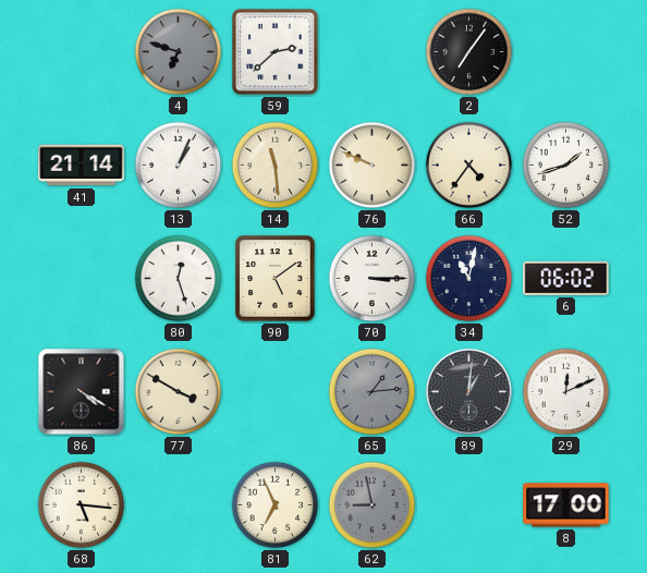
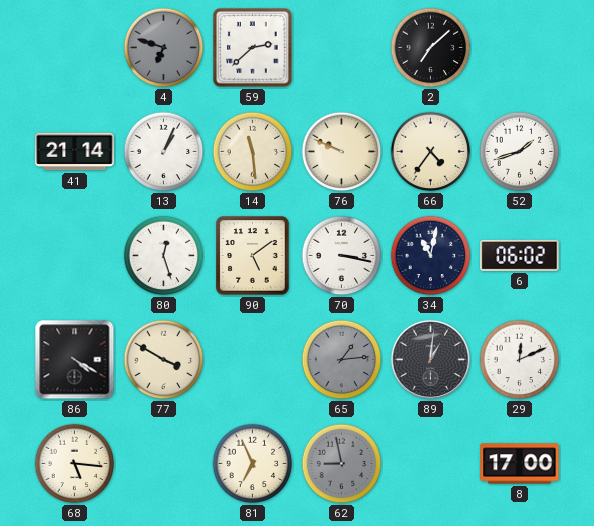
2: 7:06 -> 7:08 (431, 48)
70: 3:15 -> 3:17 (342, 256)
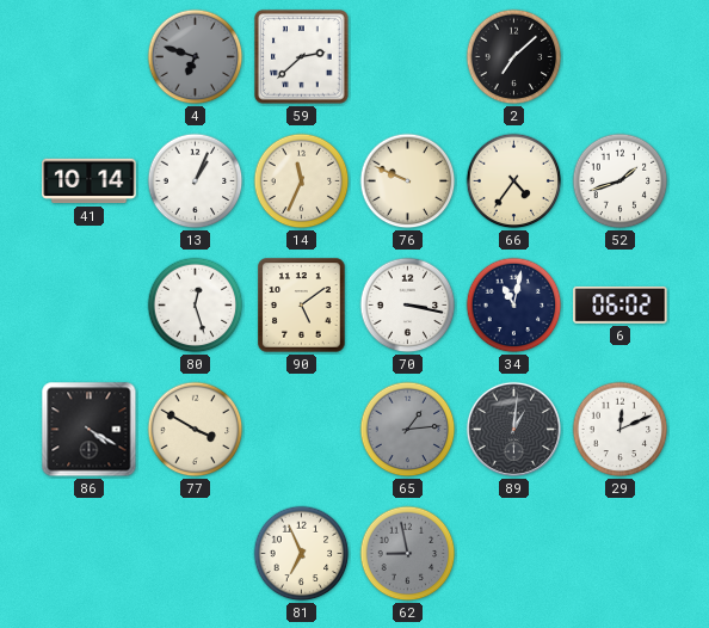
41: 21:14 -> 10:14 (90, 181)
14: 11:29 -> 11:34 (302, 181)
68: 5:16 -> none (75, 464)
8: 17:00 -> none (520, 464)
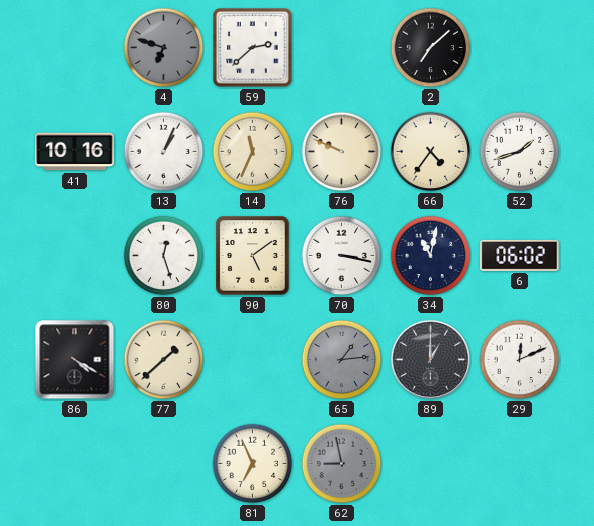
41: 10:14 -> 10:16 (75, 152)
77: 3:50 -> 1:38 (164, 360)
89: 1:01 -> 1:00 (430, 359)
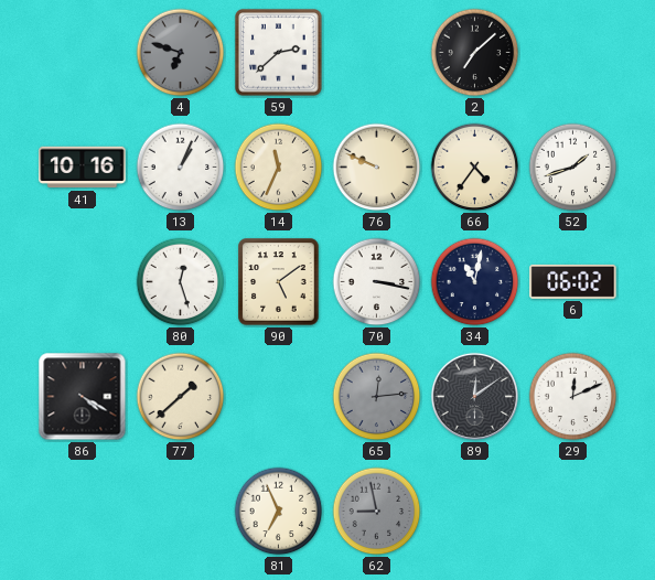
65: 1:14 -> 12:14 (377, 397)
89: 1:00 -> 12:09 (474, 396)
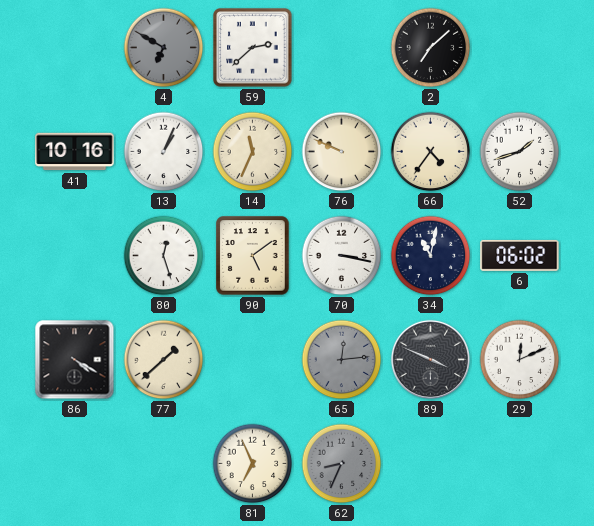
4: 6:48 -> 6:50 (164, 48)
89: 12:09 -> 3:49 (430, 359)
62: 8:58 -> 8:34 (342, 464)
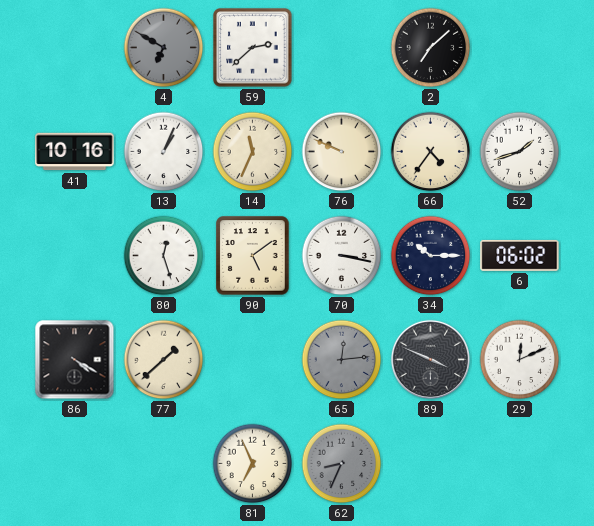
34: 11:02 -> 10:15 (431, 256)
